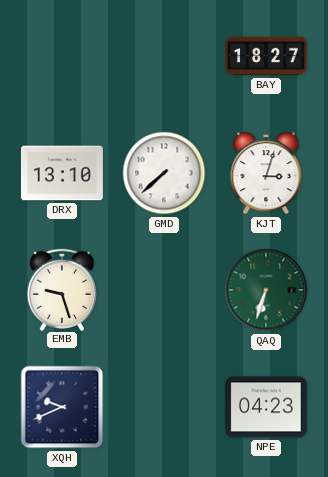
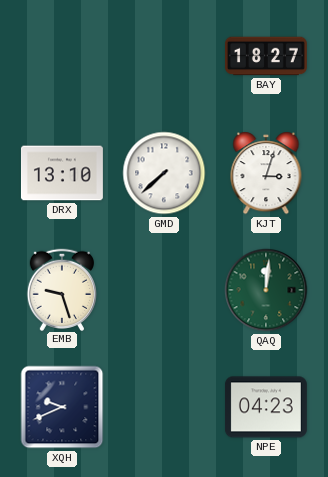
QAQ: 6:33 -> 12:01 (266, 290)
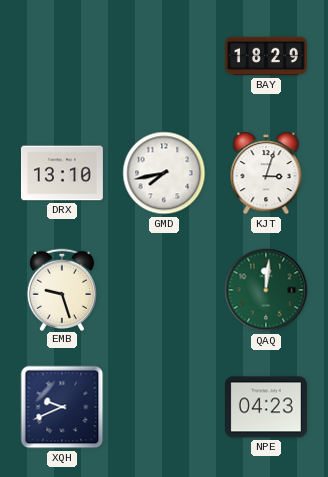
BAY: 18:27 -> 18:29 (266, 56)
GMD: 7:38 -> 7:43 (164, 173)
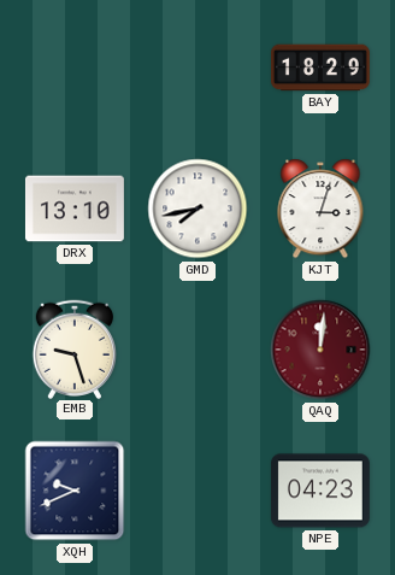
QAQ dial: green -> burgundy (320, 350)
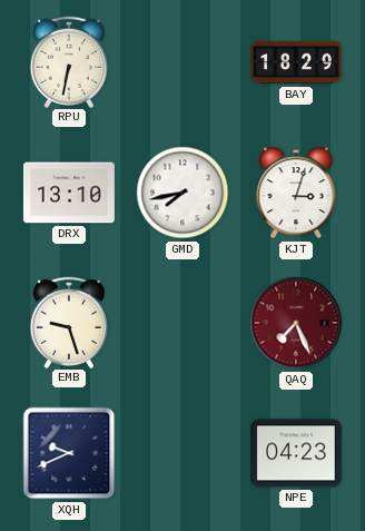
RPU: none -> 6:32 (68, 61)
QAQ: 12:01 -> 7:26 (296, 323)
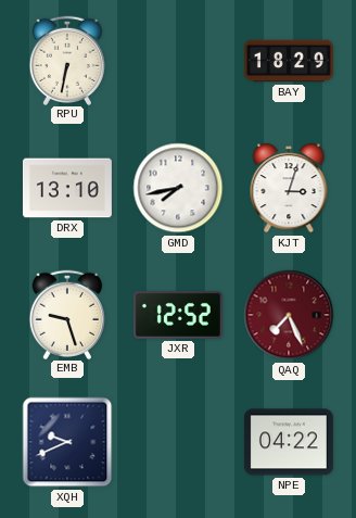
JXR: none -> 12:52 (178, 316)
NPE: 04:23 -> 04:22 (289, 442)
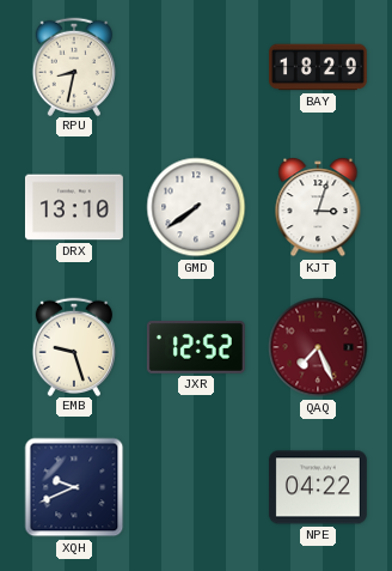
RPU: 6:32 -> 8:32 (73, 66)
GMD: 7:43 -> 7:39 (196, 207)
